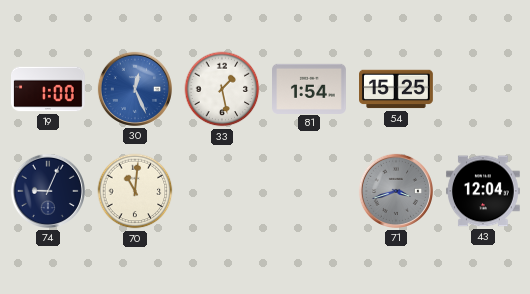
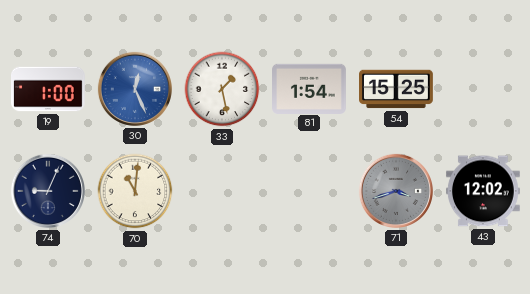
43: 12:04 -> 12:02 (483, 191)
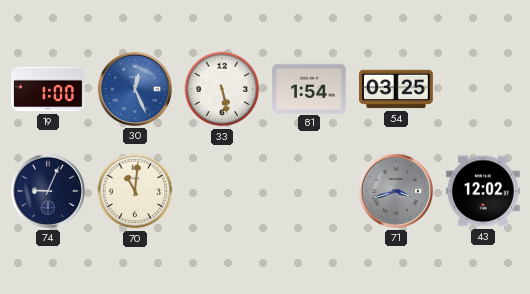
33: 1:28 -> 5:28 (222, 89)
54: 15:25 -> 03:25 (397, 89)
